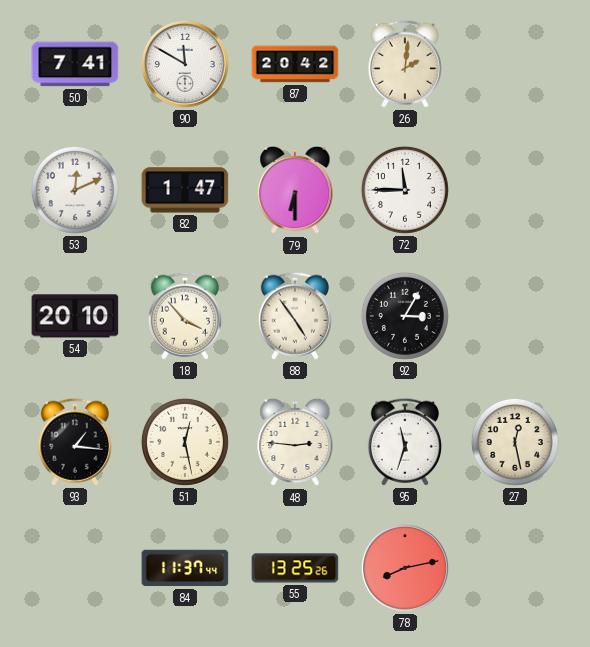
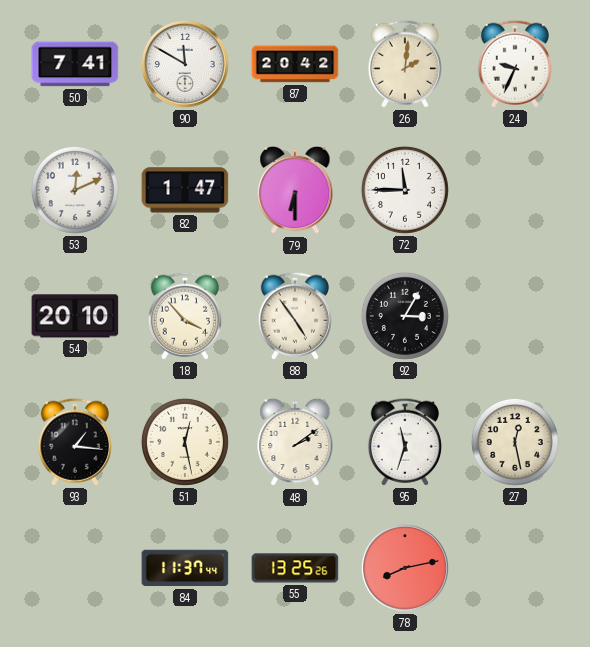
24: none -> 9:34 (515, 64)
48: 2:46 -> 2:09 (295, 442)
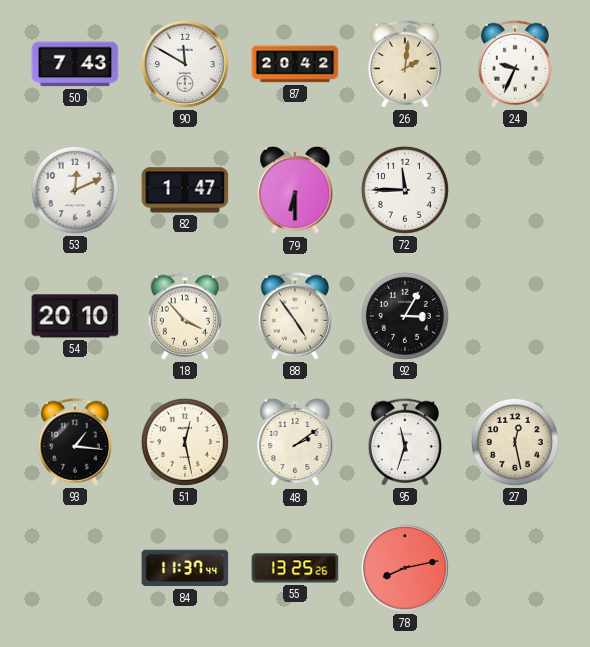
50: 7:41 -> 7:43 (75, 64)
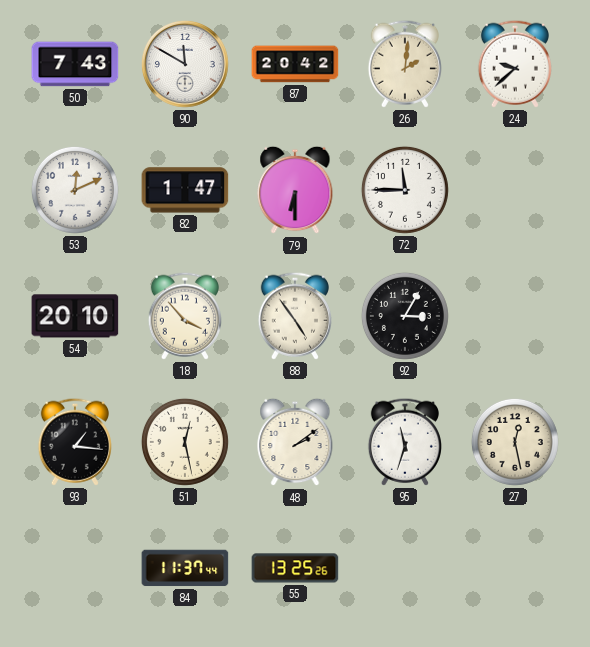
24: 9:34 -> 9:38 (515, 64)
78: 8:13 -> none (405, 568)
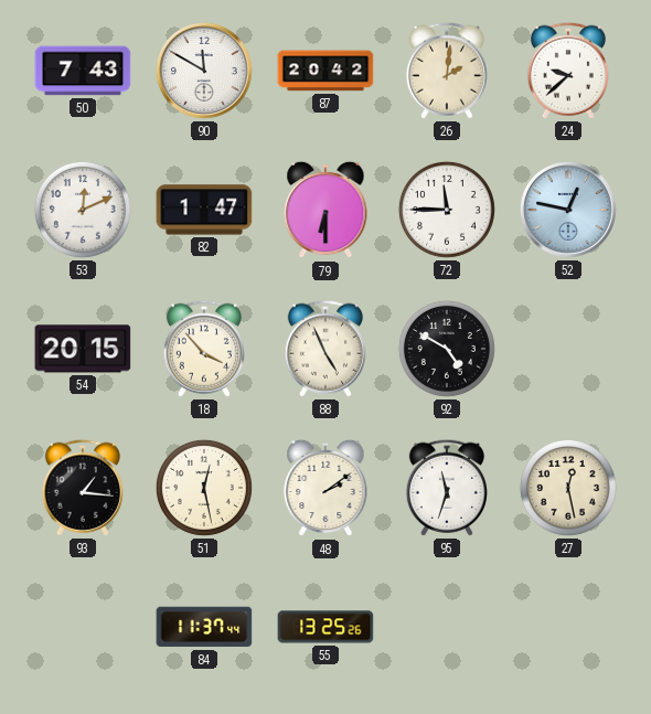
52: none -> 12:47 (568, 210)
54: 20:10 -> 20:15 (83, 349)
88: 4:54 -> 4:56 (325, 349)
92: 3:05 -> 4:50 (447, 349)
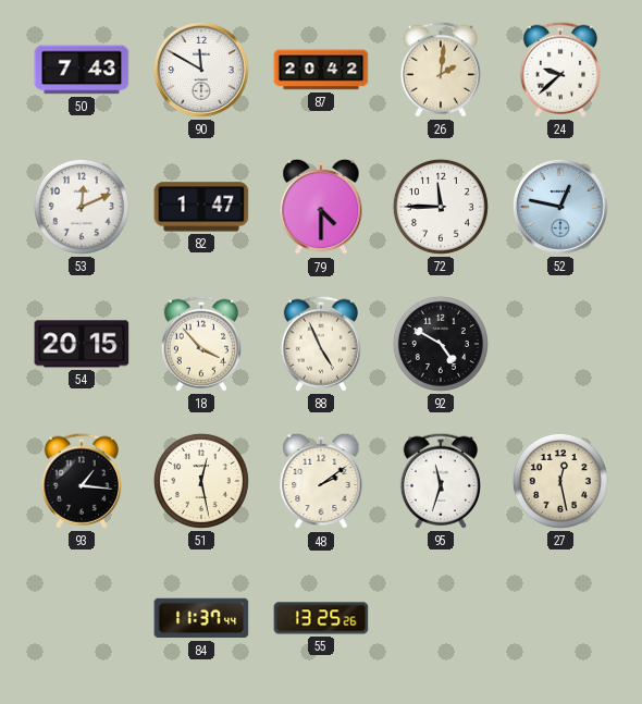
79: 6:30 -> 4:30 (321, 207)
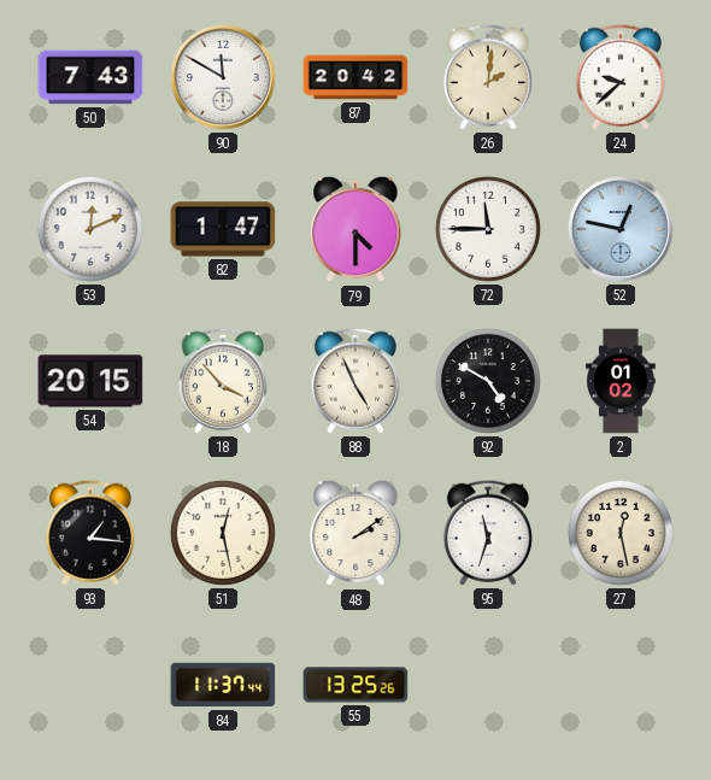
2: none -> 01:02 (621, 381)
